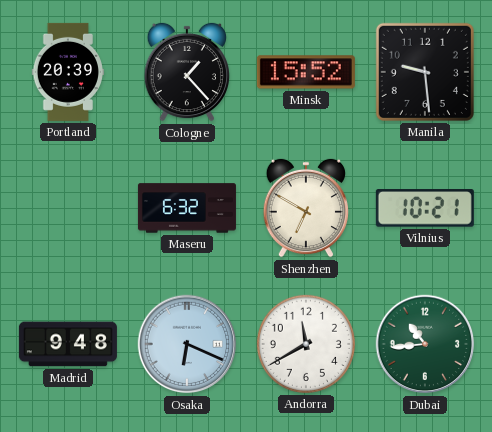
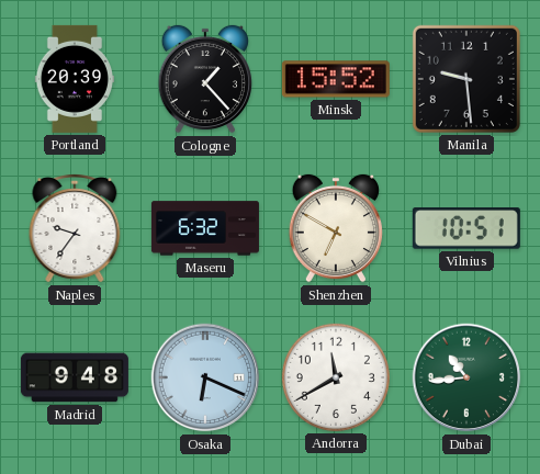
Naples: none -> 9:36 (75, 229)
Vilnius: 10:21 -> 10:51 (466, 228)
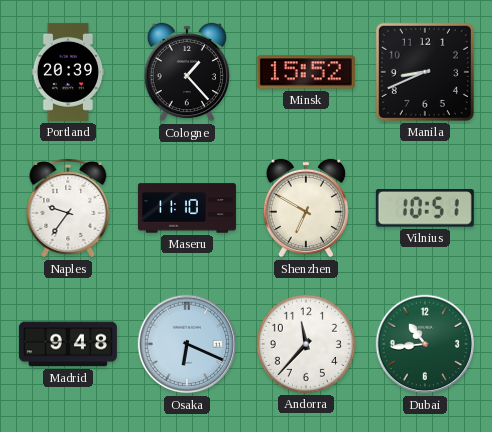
Manila: 9:29 -> 8:41 (425, 72)
Maseru: 6:32 -> 11:10 (187, 208)
Andorra: 11:40 -> 11:37 (306, 344)
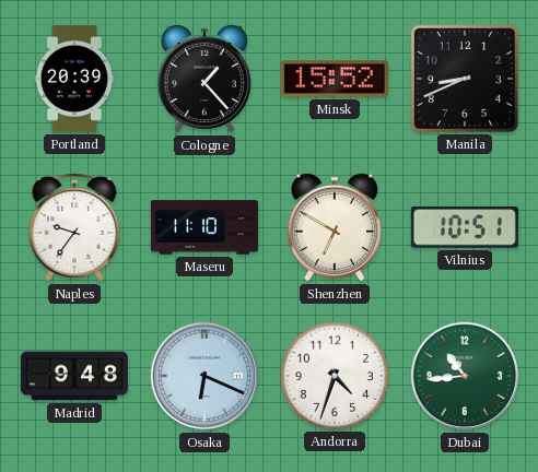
Andorra: 11:37 -> 4:33 (335, 376)
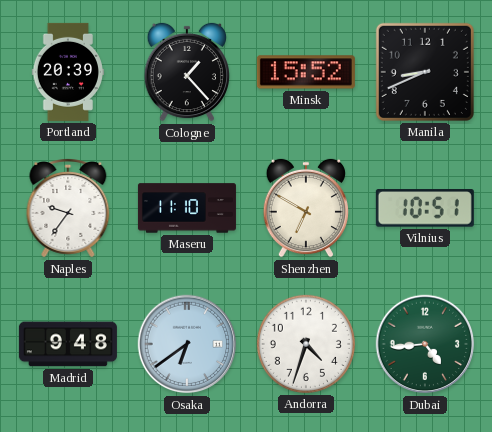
Osaka: 6:19 -> 6:39 (187, 344)
Dubai: 10:44 -> 4:44 (425, 344)
